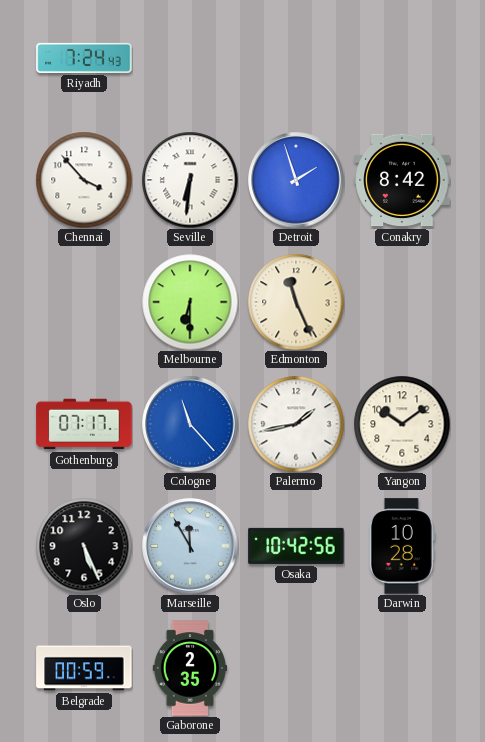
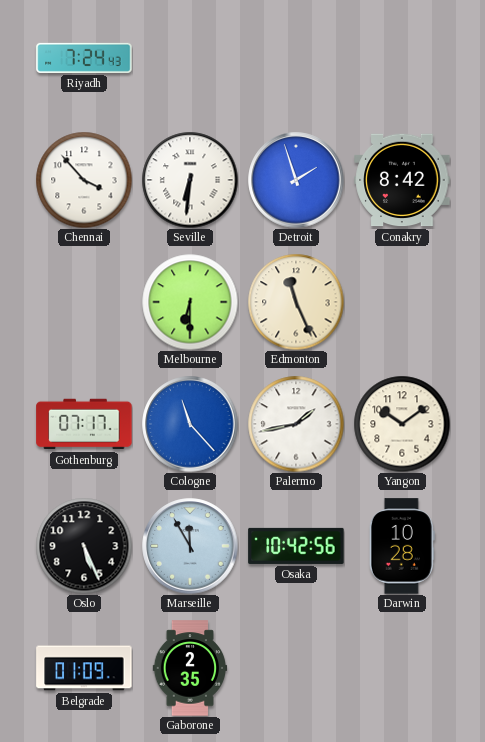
Belgrade: 00:59 -> 01:09 (84, 668)
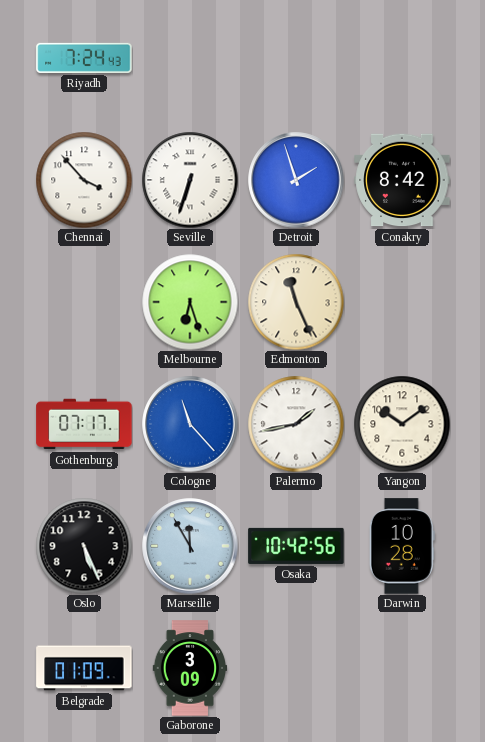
Seville: 6:31 -> 6:33 (190, 180)
Melbourne: 6:30 -> 6:27 (190, 302)
Gaborone: 2:35 -> 3:09 (190, 668)
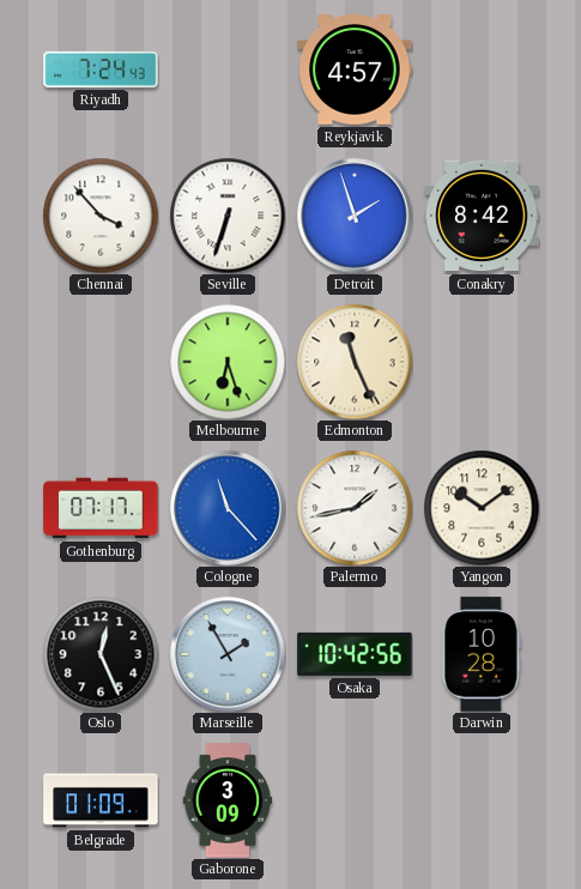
Reykjavik: none -> 4:57 (355, 71)
Oslo: 5:26 -> 12:26 (101, 654)
Marseille: 11:55 -> 1:55 (228, 654)
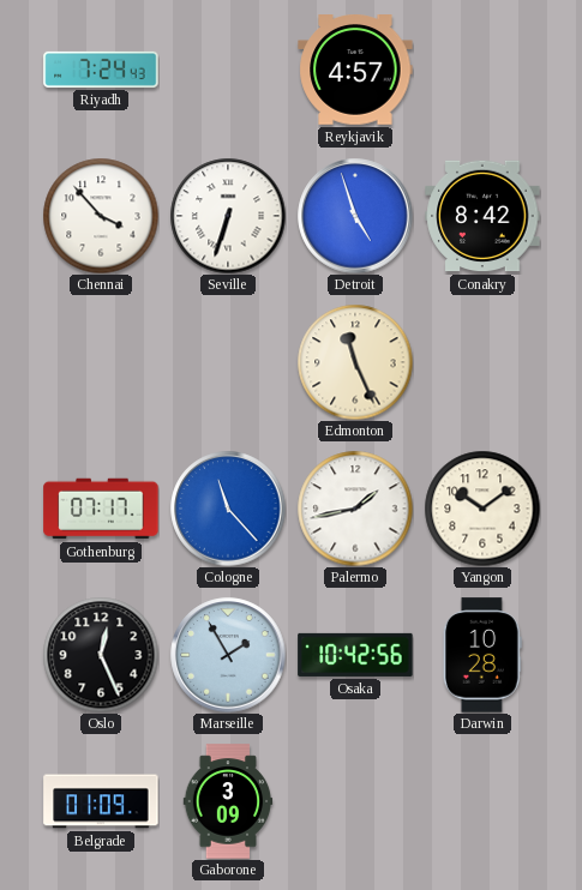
Detroit: 1:57 -> 4:57 (355, 216)
Melbourne: 6:27 -> none (228, 362)
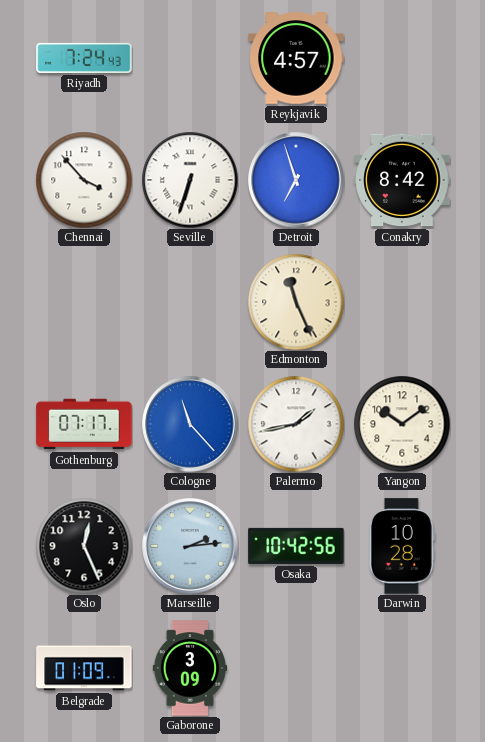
Detroit: 4:57 -> 6:57 (296, 180)
Marseille: 1:55 -> 2:14 (190, 546)
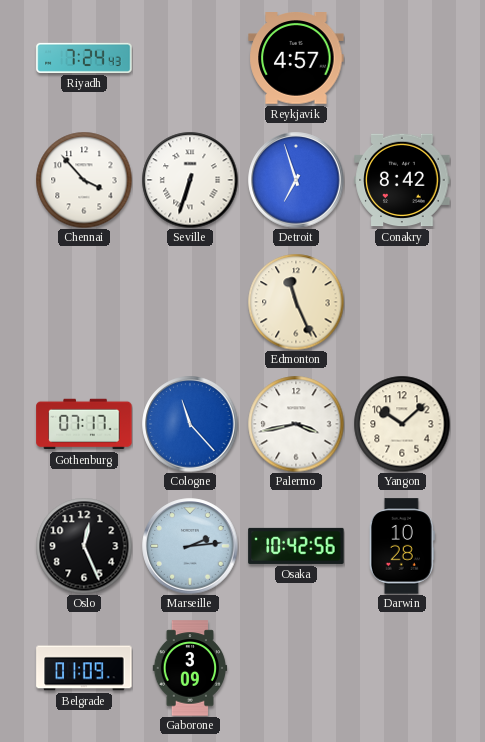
Palermo: 1:43 -> 3:43 (296, 424)
Yangon: 10:09 -> 10:08 (402, 424)
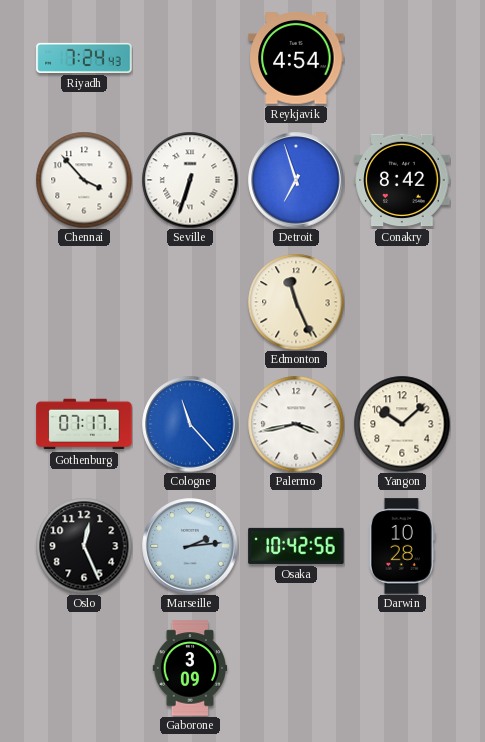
Reykjavik: 4:57 -> 4:54 (296, 59)
Belgrade: 01:09 -> none (84, 668)
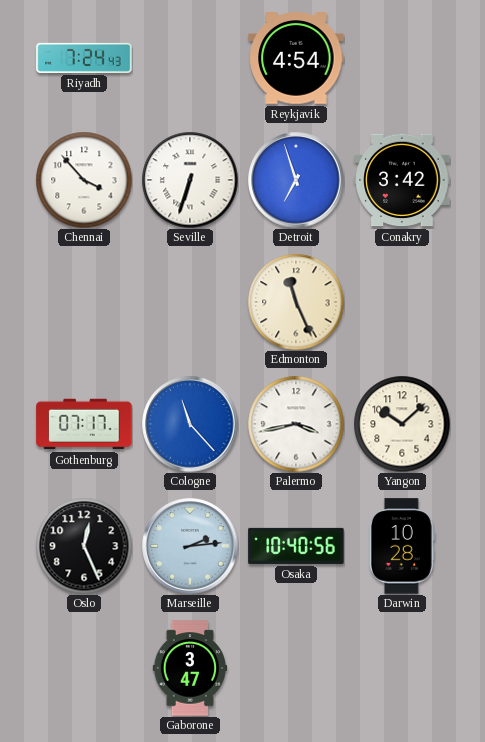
Conakry: 8:42 -> 3:42 (402, 180)
Osaka: 10:42 -> 10:40 (296, 546)
Gaborone: 3:09 -> 3:47 (190, 668)
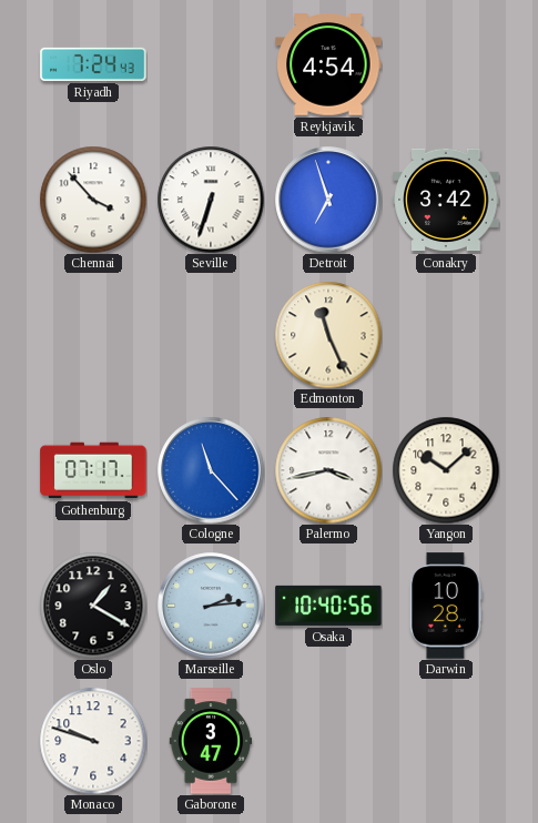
Oslo: 12:26 -> 1:20 (93, 606)
Monaco: none -> 9:48 (93, 741)
